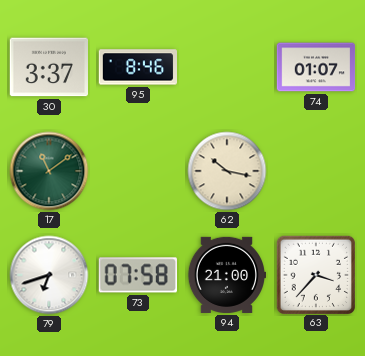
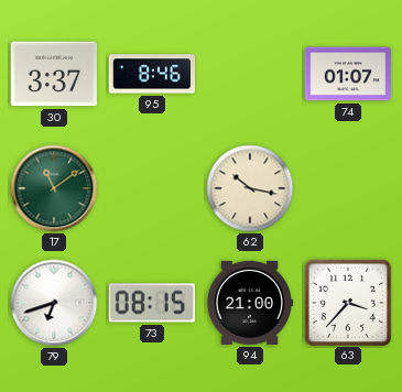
73: 07:58 -> 08:15 (152, 303)
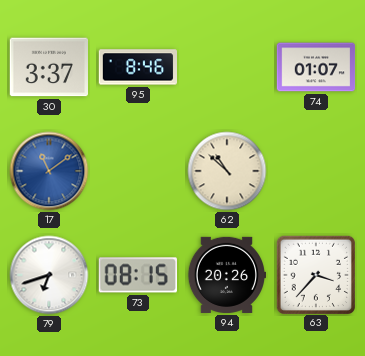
17 dial: green -> blue (49, 171)
62: 10:17 -> 10:52 (227, 171)
94: 21:00 -> 20:26 (227, 275)
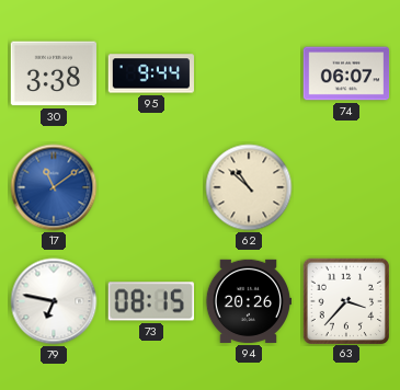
30: 3:37 -> 3:38 (53, 73)
95: 8:46 -> 9:44 (150, 73)
74: 01:07 -> 06:07 (346, 73)
79: 6:42 -> 6:47 (54, 301)
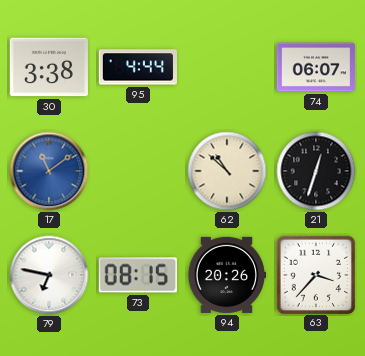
95: 9:44 -> 4:44 (137, 67)
21: none -> 12:33 (316, 171)
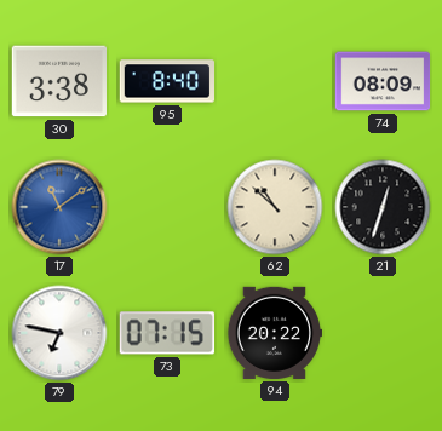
95: 4:44 -> 8:40 (166, 81)
74: 06:07 -> 08:09 (383, 81)
73: 08:15 -> 07:15 (167, 333)
94: 20:26 -> 20:22 (275, 333)
63: 3:37 -> none (315, 274)
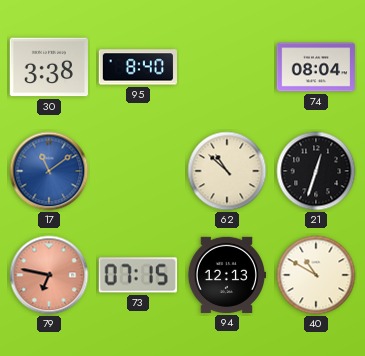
74: 08:09 -> 08:04 (316, 67)
79 dial: white -> salmon (49, 275)
94: 20:22 -> 12:13 (227, 275)
40: none -> 10:50 (316, 275)
